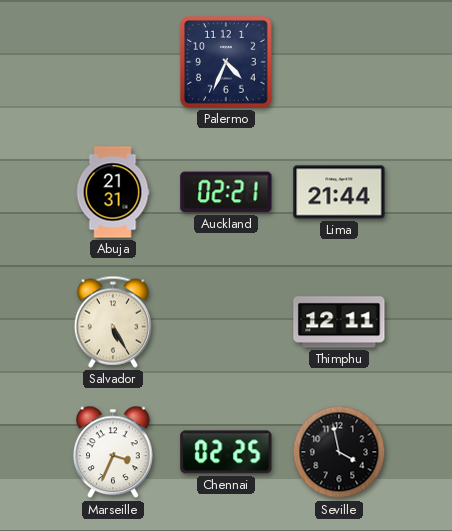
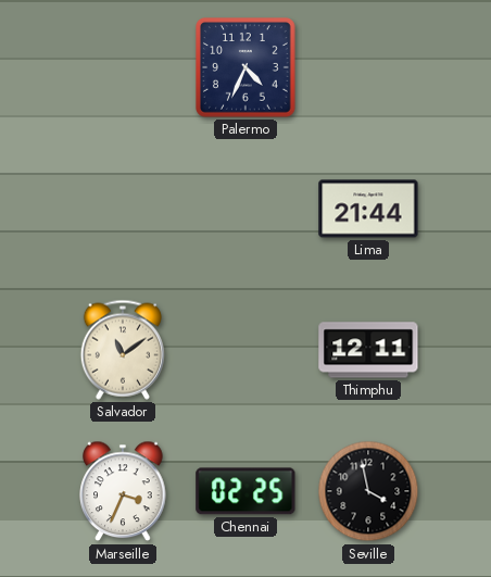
Abuja: 21:31 -> none (113, 192)
Auckland: 02:21 -> none (226, 192)
Salvador: 5:25 -> 11:09 (123, 350)
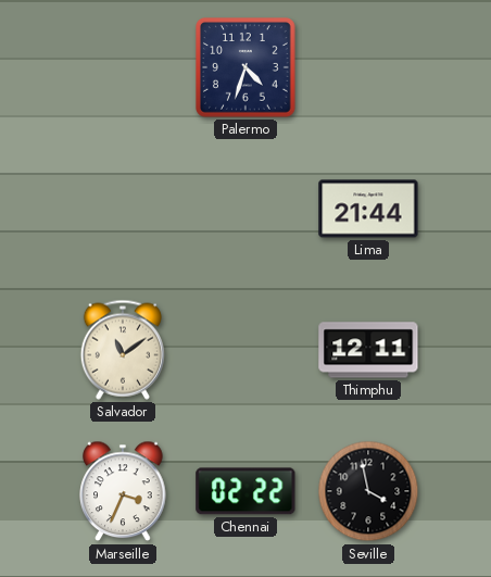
Palermo: 4:34 -> 4:33 (247, 68)
Chennai: 02:25 -> 02:22 (246, 491)
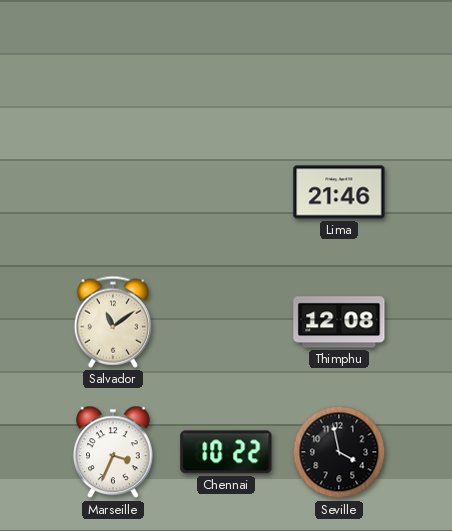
Palermo: 4:33 -> none (247, 68)
Lima: 21:44 -> 21:46 (339, 192)
Thimphu: 12:11 -> 12:08 (339, 322)
Chennai: 02:22 -> 10:22 (226, 452)
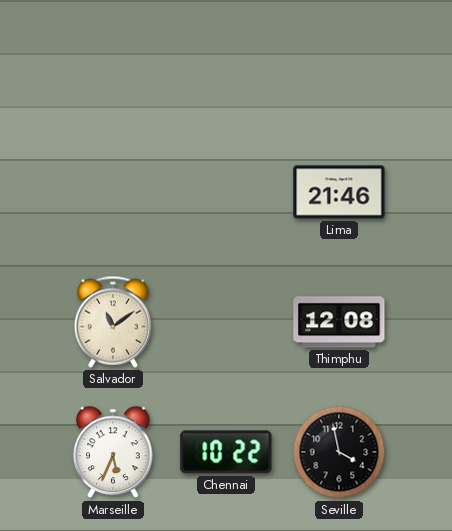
Marseille: 3:34 -> 5:34 (113, 452)
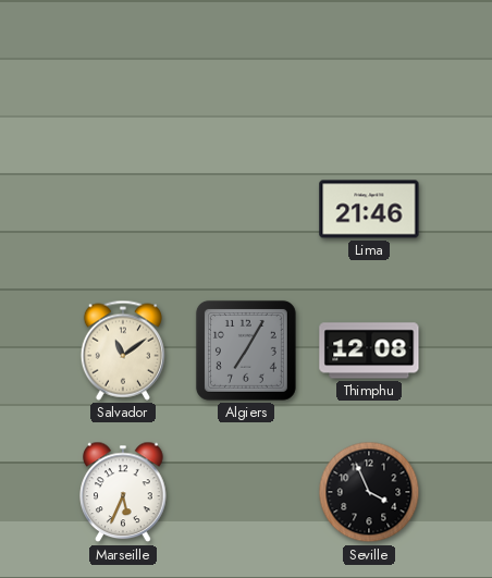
Algiers: none -> 7:05 (246, 351)
Chennai: 10:22 -> none (226, 452)
Seville: 3:58 -> 3:56 (369, 492)
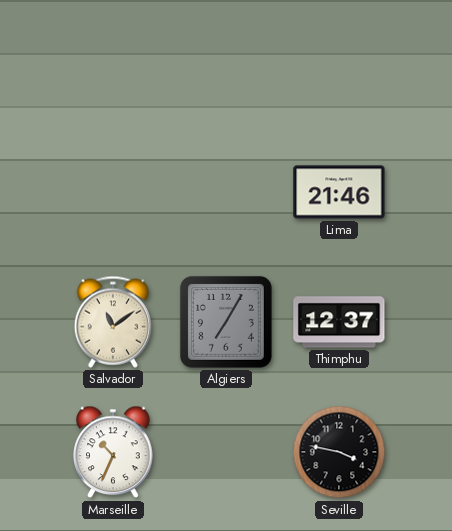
Thimphu: 12:08 -> 12:37 (339, 322)
Marseille: 5:34 -> 10:34 (113, 452)
Seville: 3:56 -> 3:47 (339, 452)
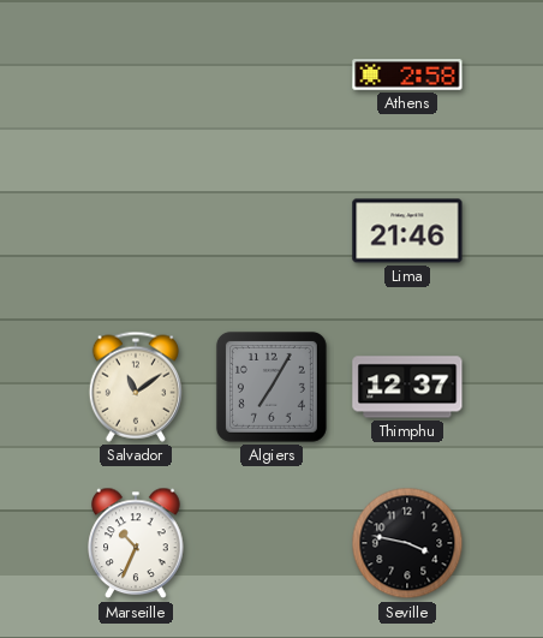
Athens: none -> 2:58 (407, 74)
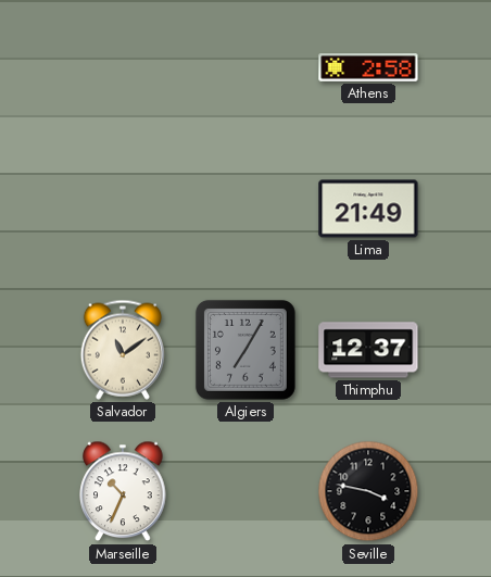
Lima: 21:46 -> 21:49 (368, 209)
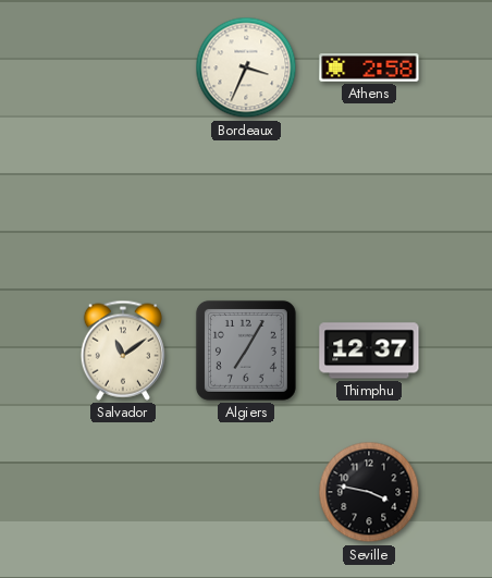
Bordeaux: none -> 3:34 (246, 67)
Lima: 21:49 -> none (368, 209)
Marseille: 10:34 -> none (123, 491)
